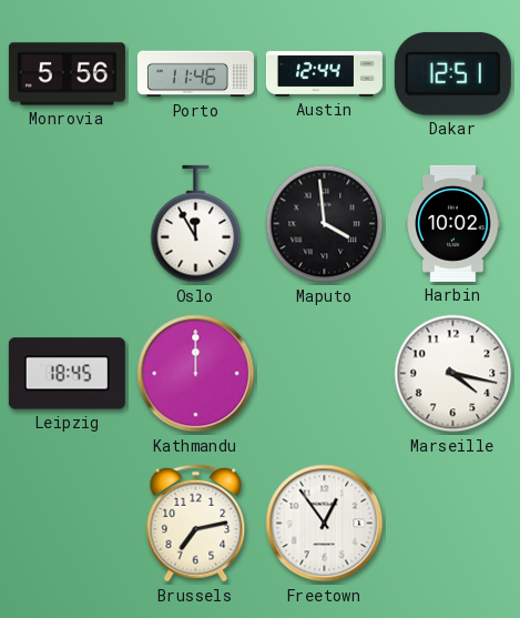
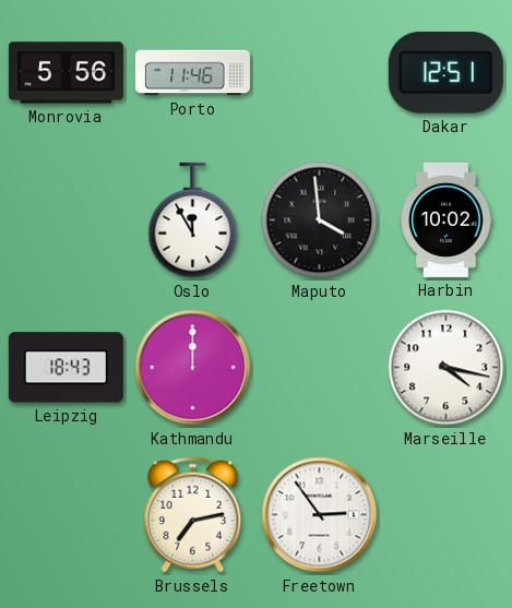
Austin: 12:44 -> none (324, 74)
Leipzig: 18:45 -> 18:43 (66, 368)
Freetown: 12:54 -> 2:54 (320, 515)
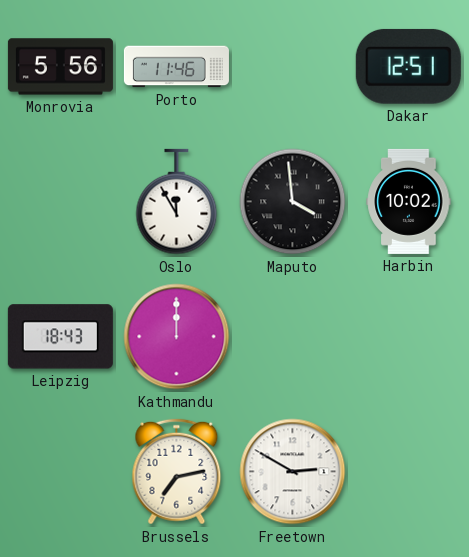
Marseille: 4:17 -> none (446, 368)
Freetown: 2:54 -> 2:50 (293, 472)
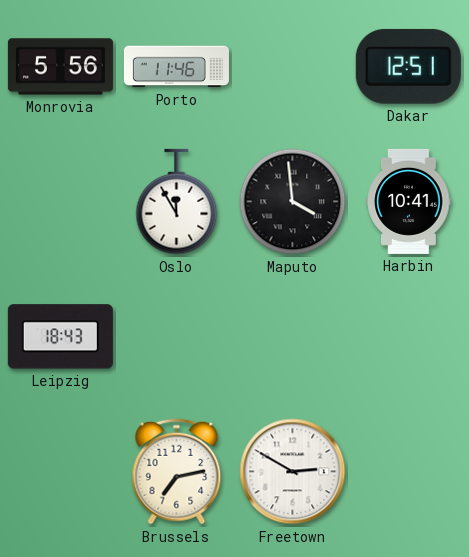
Harbin: 10:02 -> 10:41 (409, 201)
Kathmandu: 12:00 -> none (177, 337)
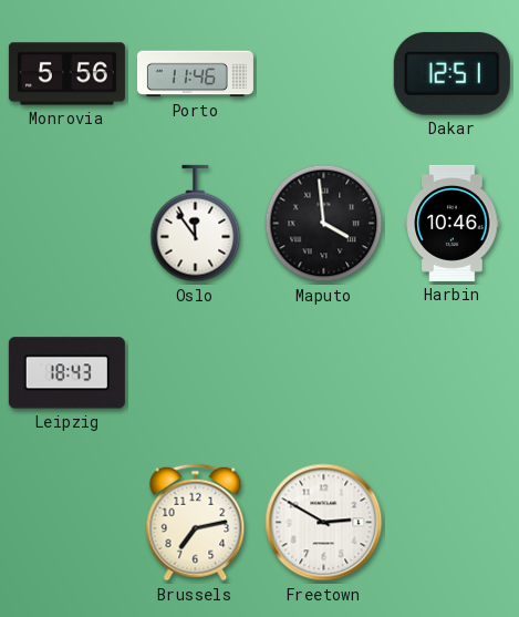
Oslo: 11:55 -> 11:54 (196, 224)
Harbin: 10:41 -> 10:46 (453, 223)
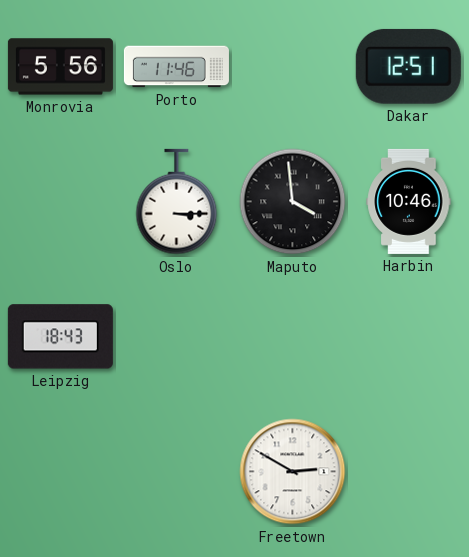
Oslo: 11:54 -> 3:15 (177, 202)
Brussels: 7:13 -> none (196, 523)
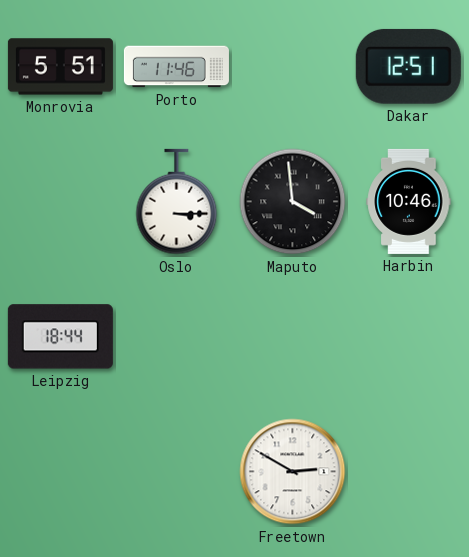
Monrovia: 5:56 -> 5:51 (60, 67)
Leipzig: 18:43 -> 18:44 (60, 337)
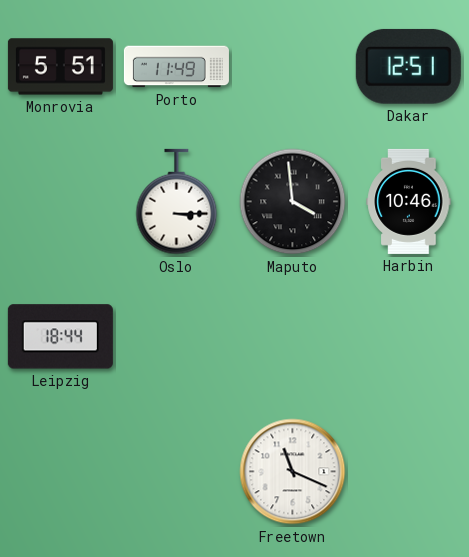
Porto: 11:46 -> 11:49 (176, 67)
Freetown: 2:50 -> 11:19 (293, 472)
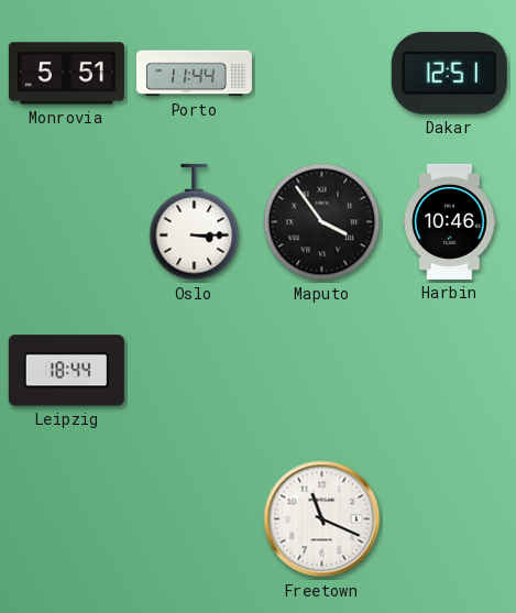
Porto: 11:49 -> 11:44 (194, 74)
Maputo: 3:59 -> 3:54 (322, 222)
